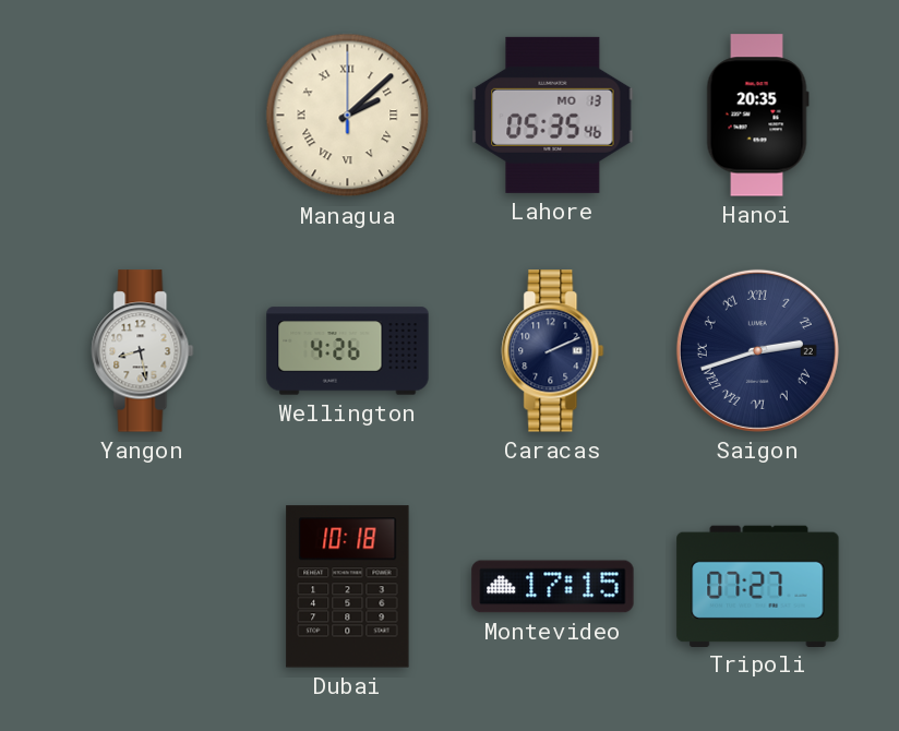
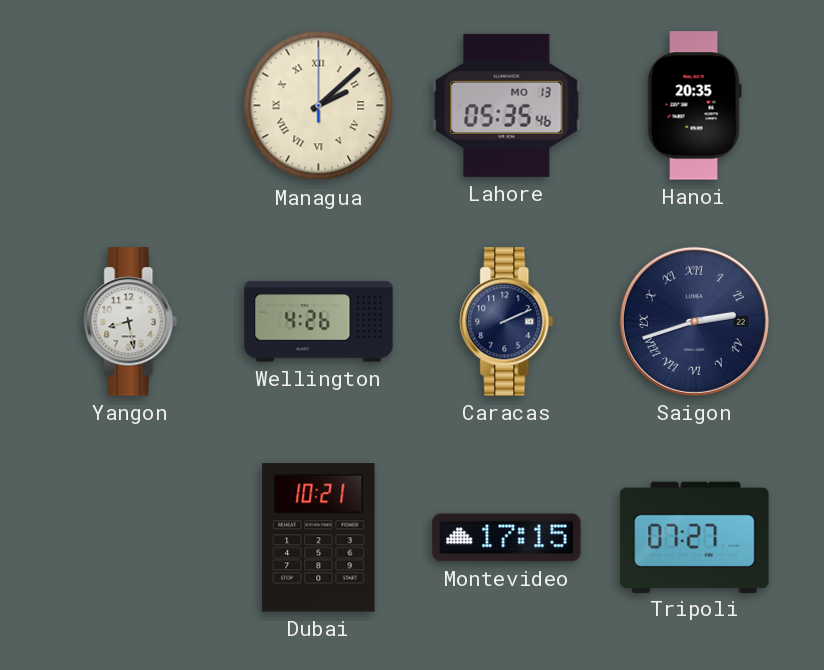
Dubai: 10:18 -> 10:21 (319, 538)
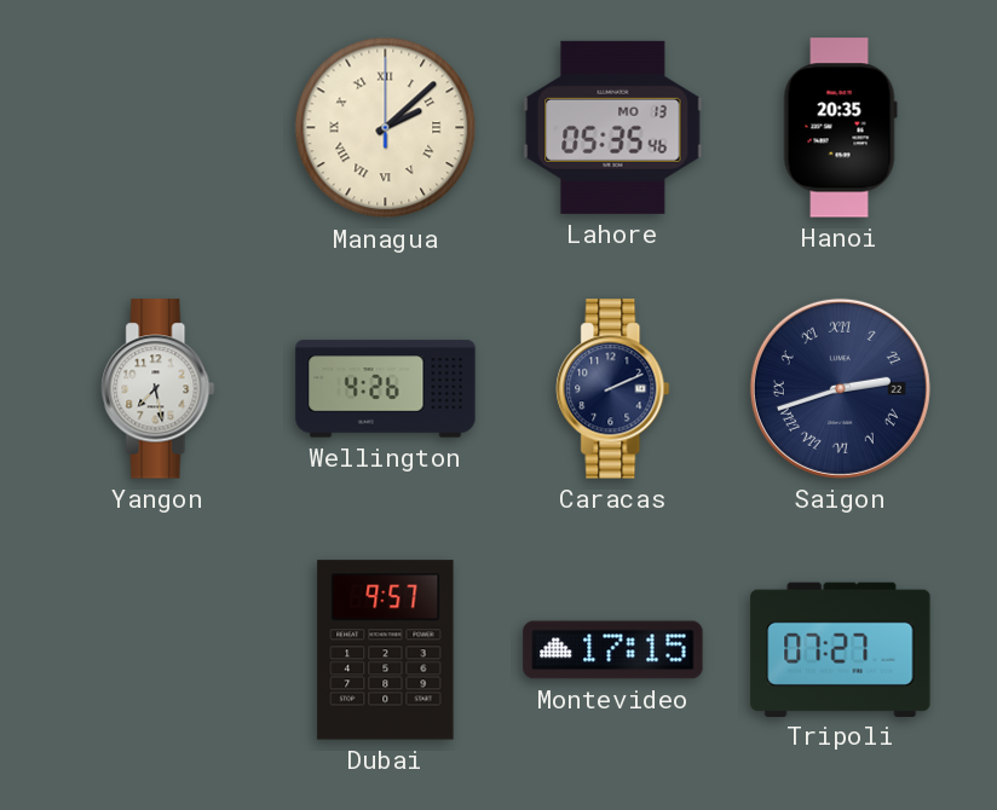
Yangon: 8:28 -> 7:28 (159, 389)
Dubai: 10:21 -> 9:57 (386, 650)
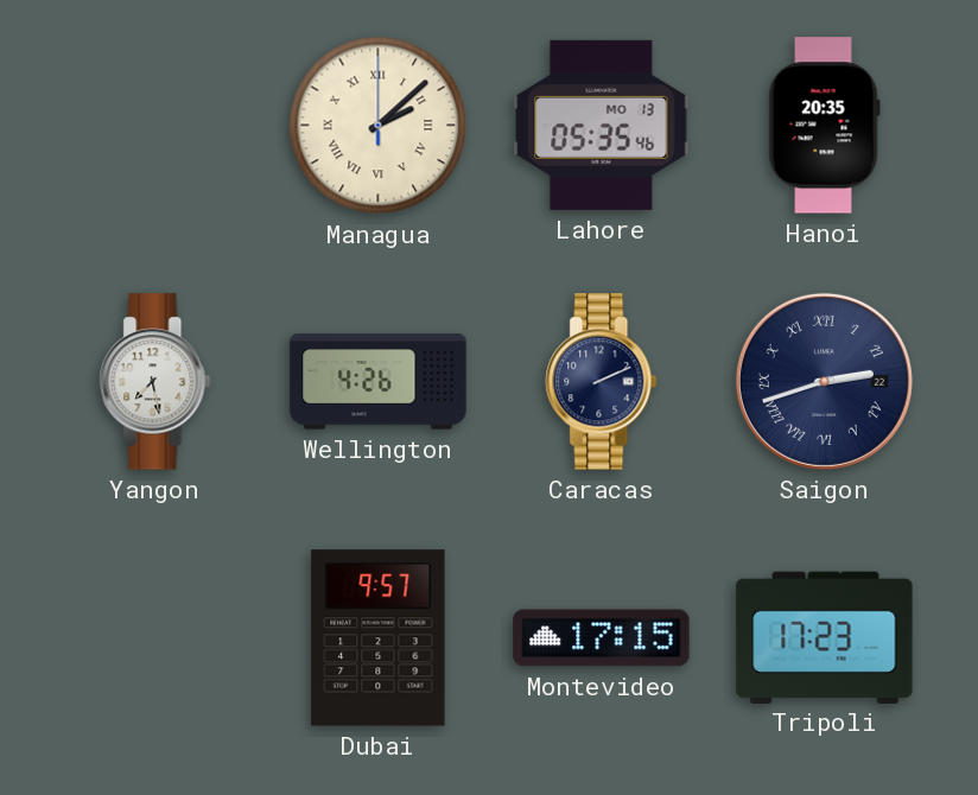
Tripoli: 07:27 -> 17:23 (825, 637)
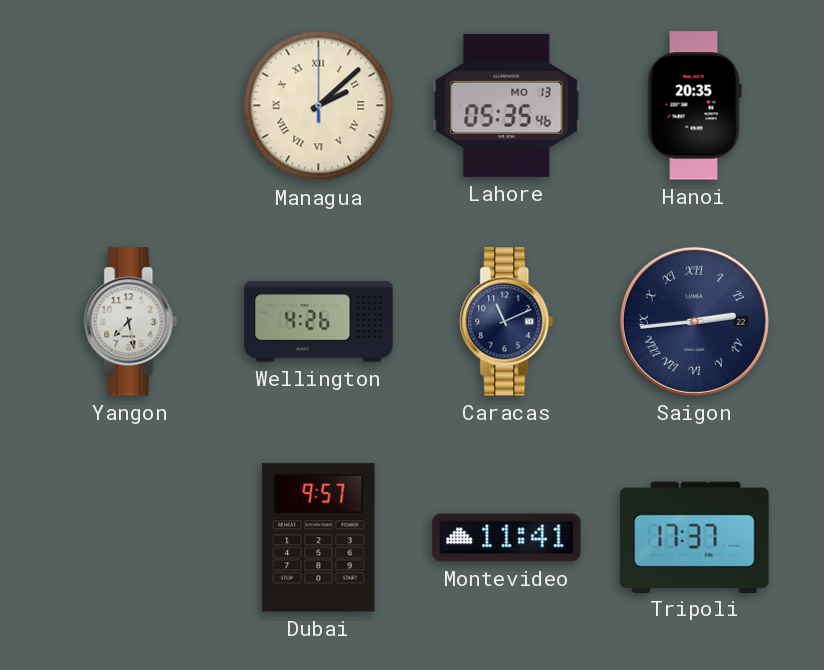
Caracas: 2:11 -> 11:11 (507, 322)
Saigon: 2:42 -> 2:44 (694, 321)
Montevideo: 17:15 -> 11:41 (507, 538)
Tripoli: 17:23 -> 17:37 (695, 537)
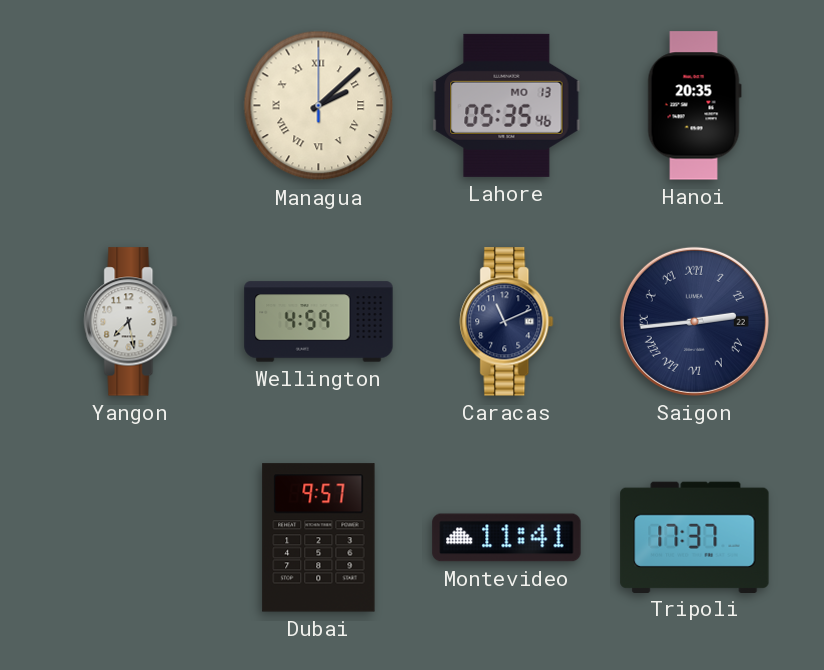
Wellington: 4:26 -> 4:59 (319, 322)
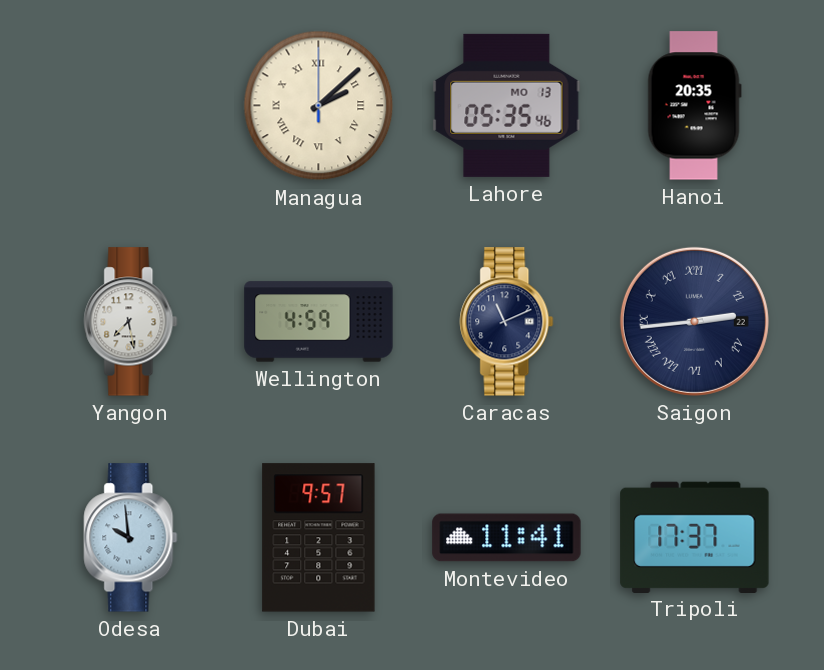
Odesa: none -> 9:59 (131, 538)
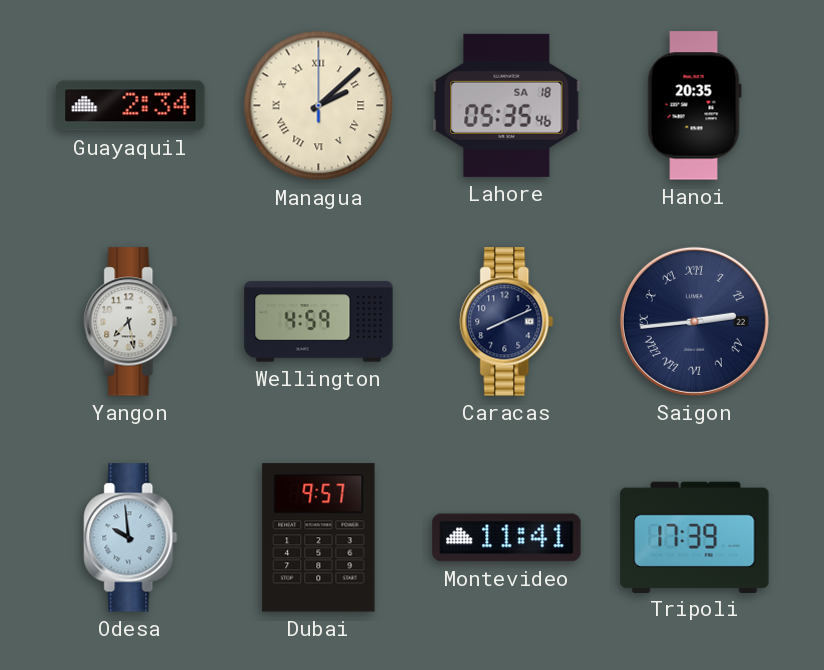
Guayaquil: none -> 2:34 (131, 106)
Lahore date: MO 13 -> SA 18 (507, 105)
Caracas: 11:11 -> 8:11 (507, 322)
Tripoli: 17:37 -> 17:39 (695, 537)
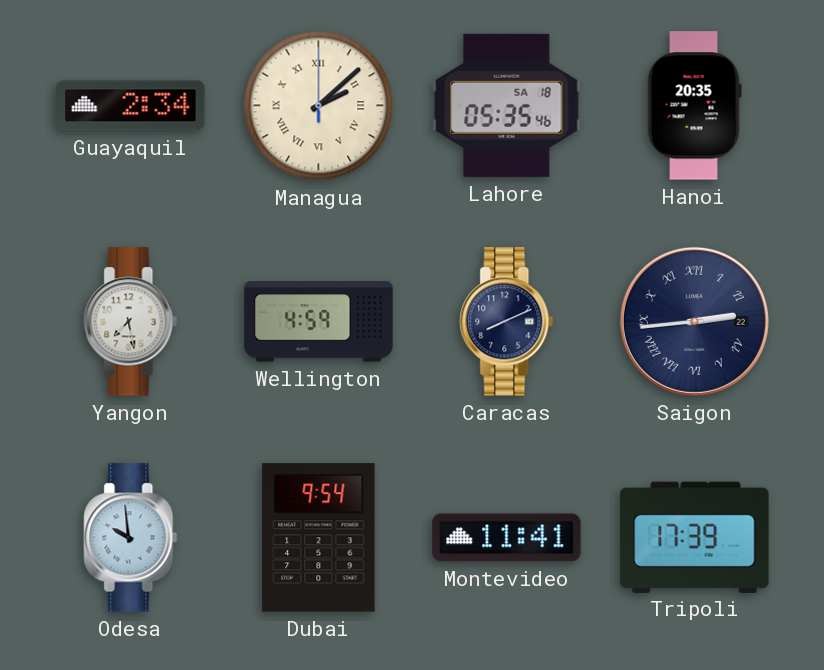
Dubai: 9:57 -> 9:54 (319, 538)
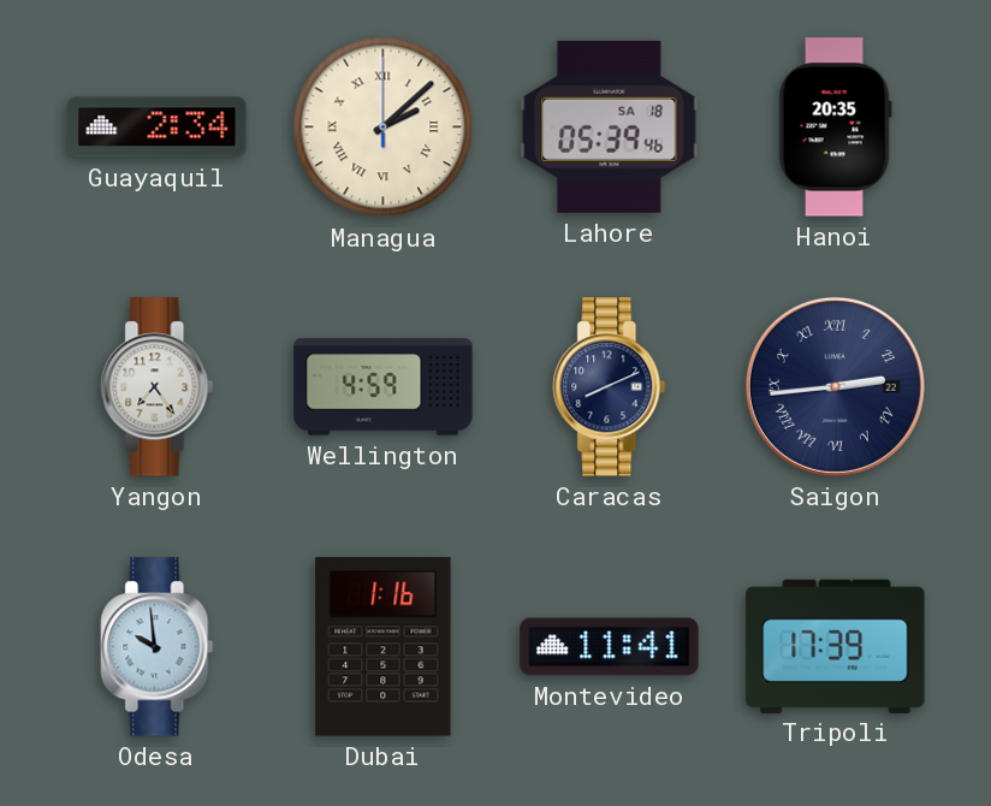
Lahore: 05:35 -> 05:39 (610, 126)
Yangon: 7:28 -> 7:24 (158, 387)
Dubai: 9:54 -> 1:16 (384, 647)
